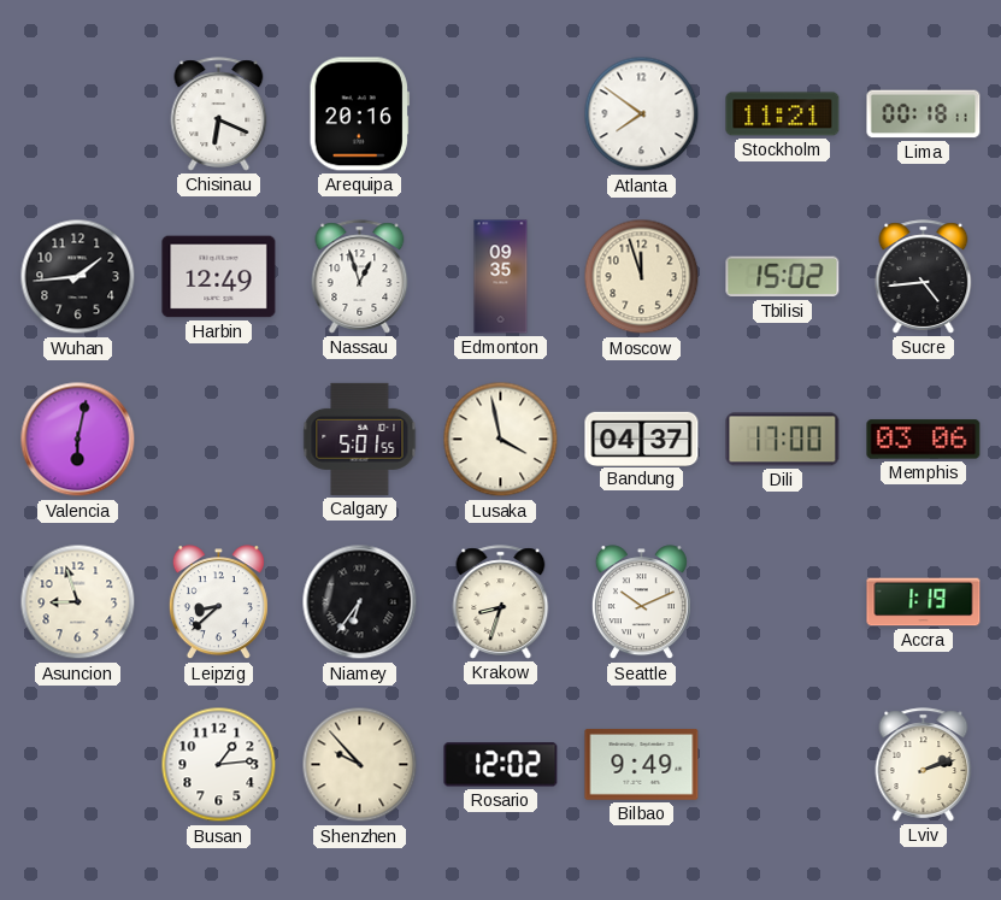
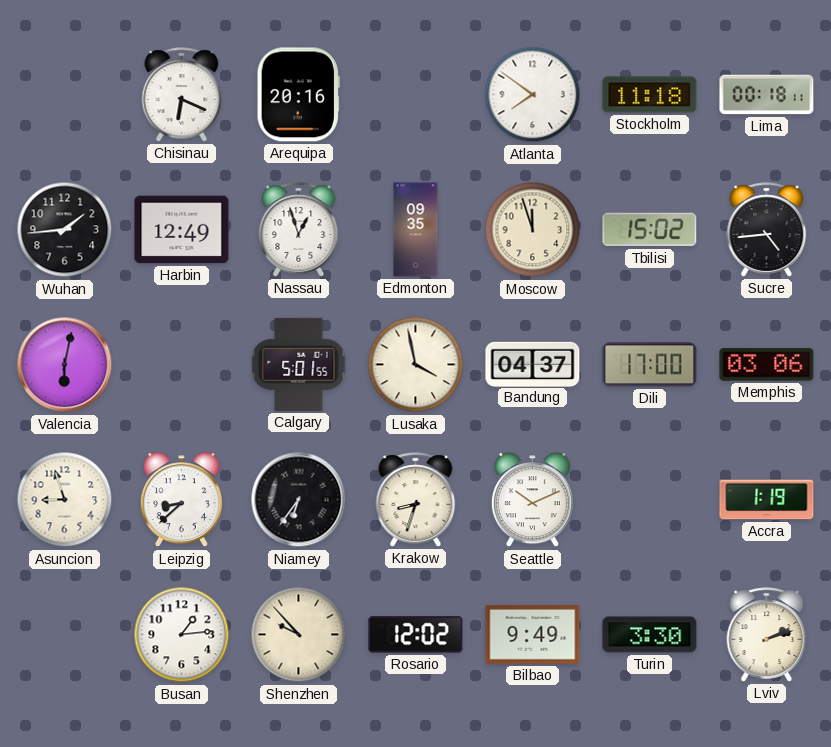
Stockholm: 11:21 -> 11:18 (650, 95)
Turin: none -> 3:30 (650, 635)
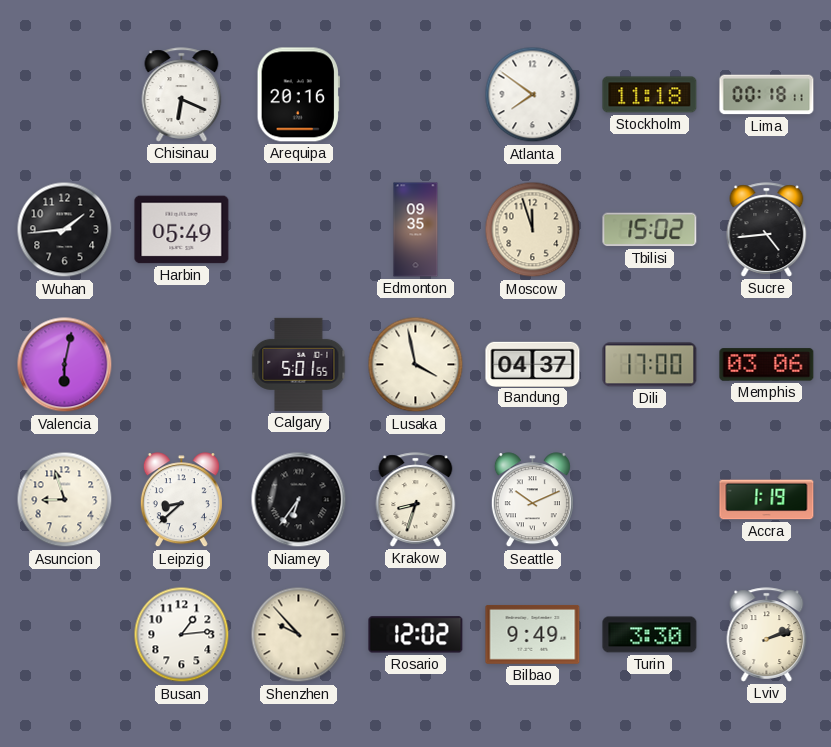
Harbin: 12:49 -> 05:49 (182, 230)
Nassau: 12:57 -> none (299, 230)
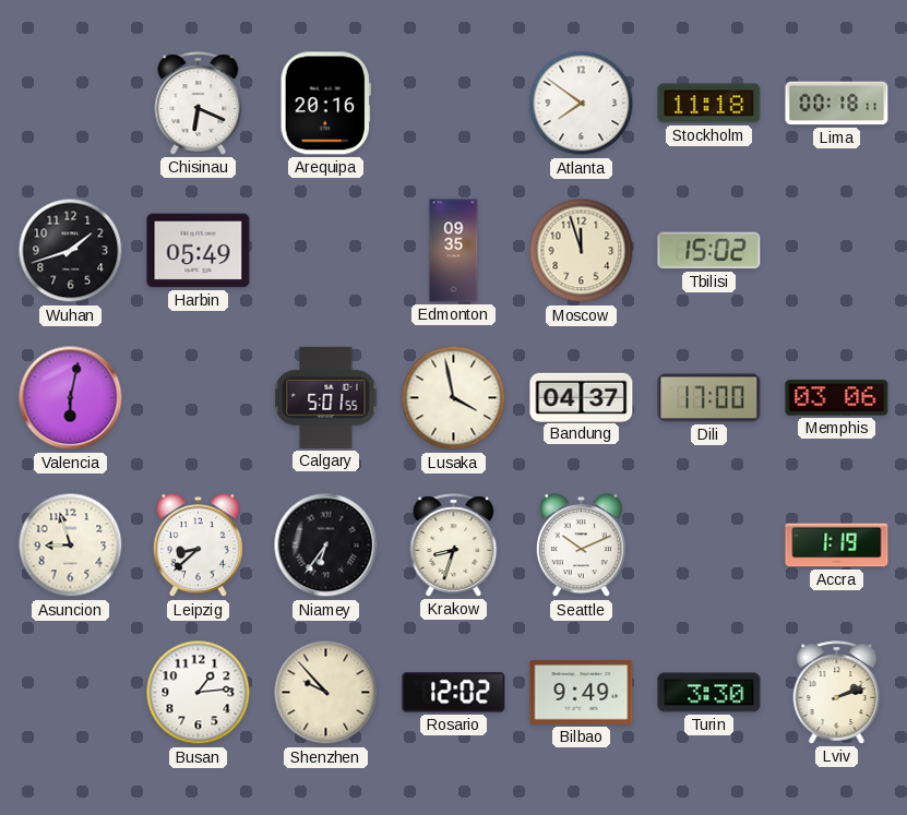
Wuhan: 1:44 -> 1:42 (71, 251)
Sucre: 4:44 -> none (767, 230)
